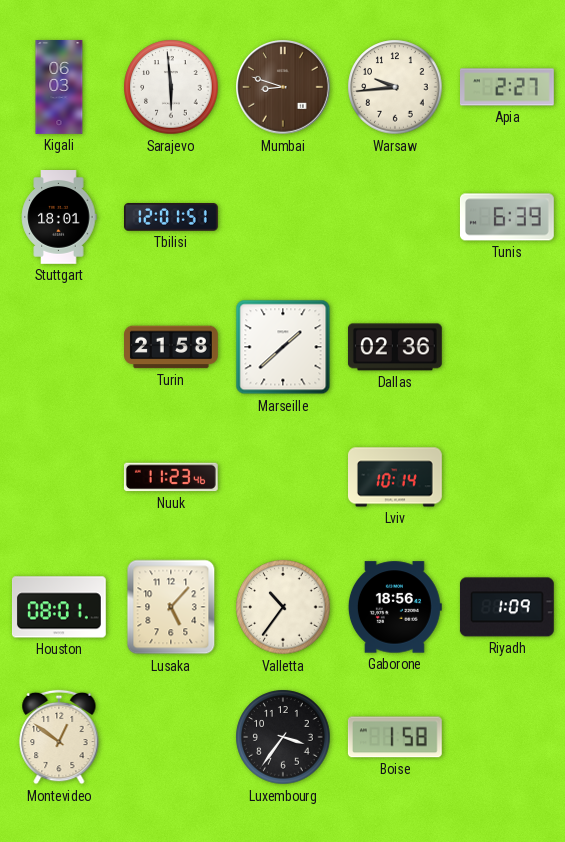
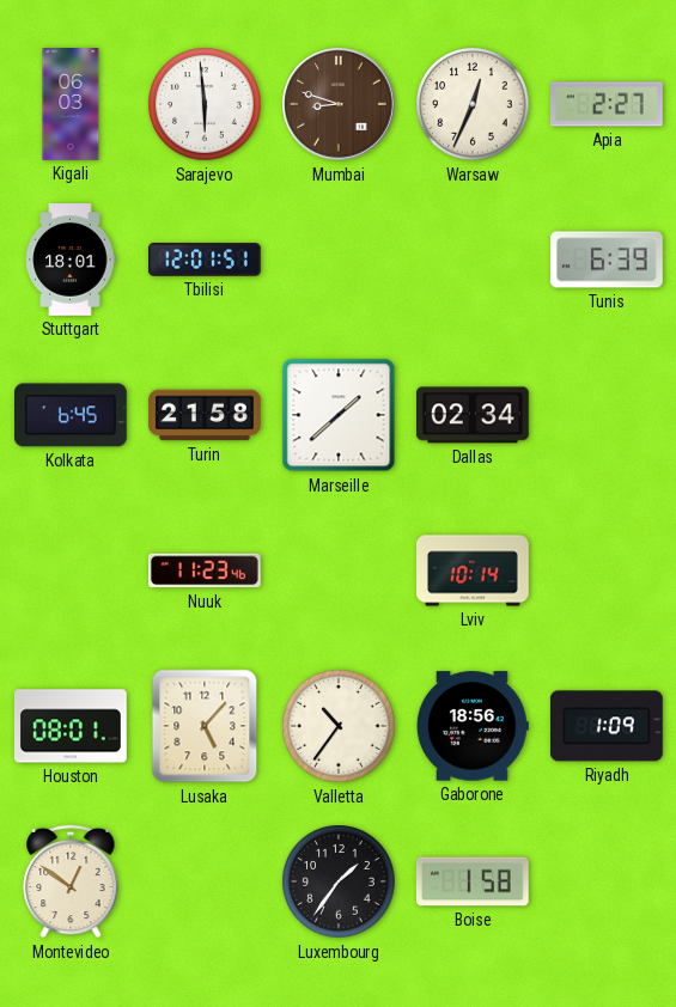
Warsaw: 9:44 -> 12:34 (473, 104)
Kolkata: none -> 6:45 (71, 415)
Dallas: 02:36 -> 02:34 (473, 415)
Luxembourg: 3:36 -> 1:36 (339, 881)
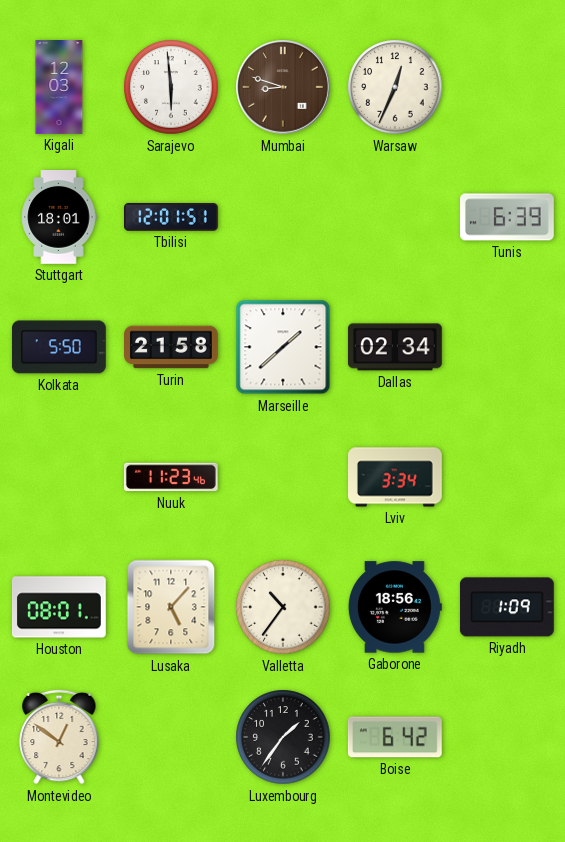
Kigali: 06:03 -> 12:03 (59, 88)
Apia: 2:27 -> none (608, 104)
Kolkata: 6:45 -> 5:50 (59, 347)
Lviv: 10:14 -> 3:34 (396, 477)
Boise: 1:58 -> 6:42 (395, 737)
